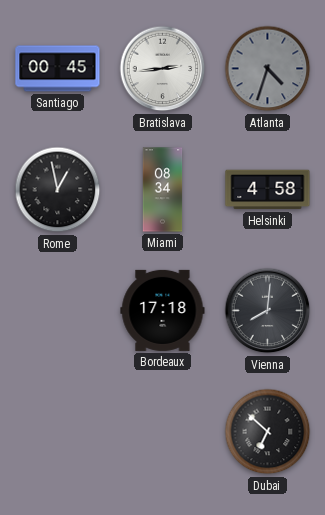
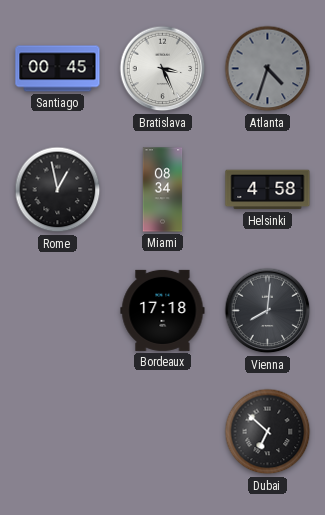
Bratislava: 2:44 -> 3:26 (163, 69)
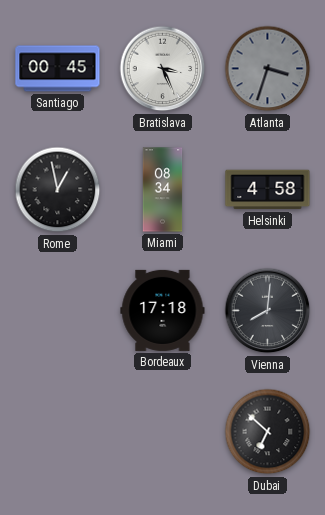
Atlanta: 4:33 -> 3:33 (268, 69)
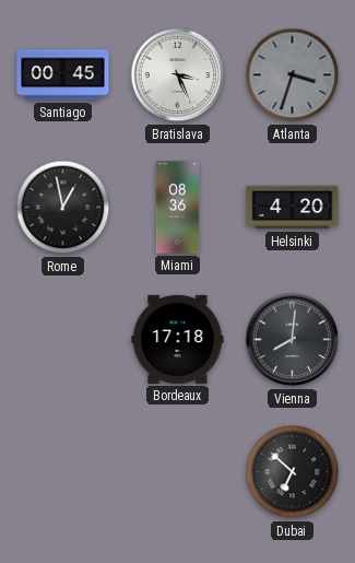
Miami: 08:34 -> 08:36 (178, 208)
Helsinki: 4:58 -> 4:20 (293, 208)
